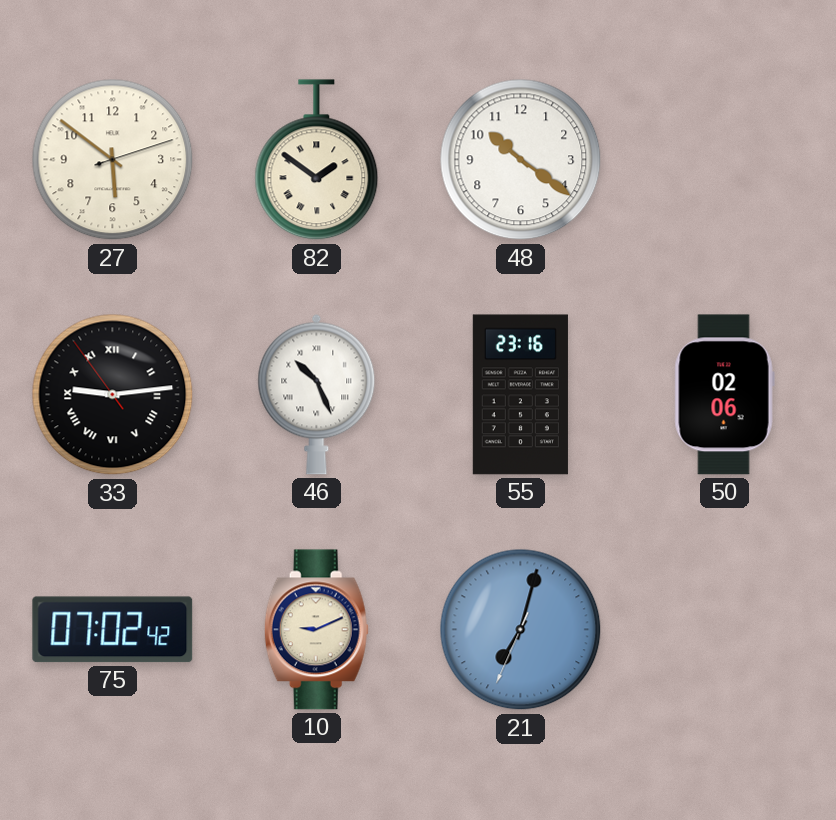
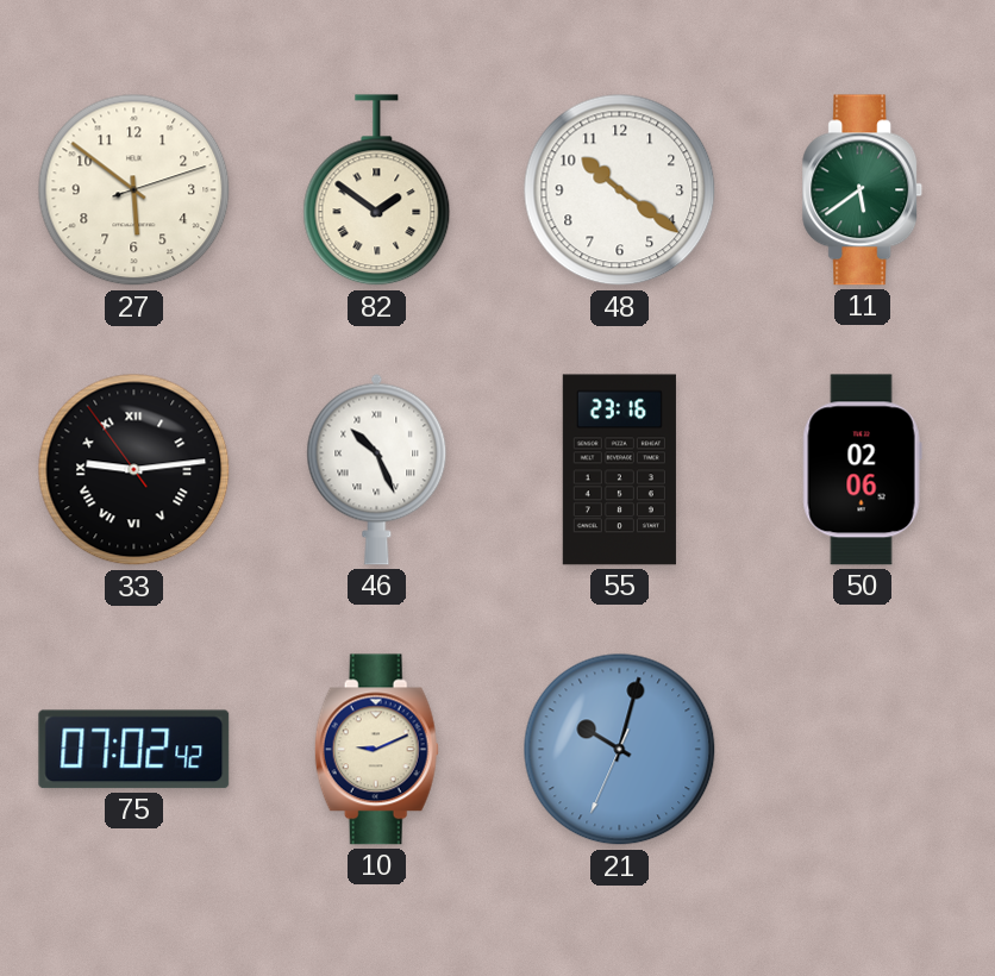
11: none -> 5:39 (863, 190)
21: 7:02 -> 10:02 (620, 750)
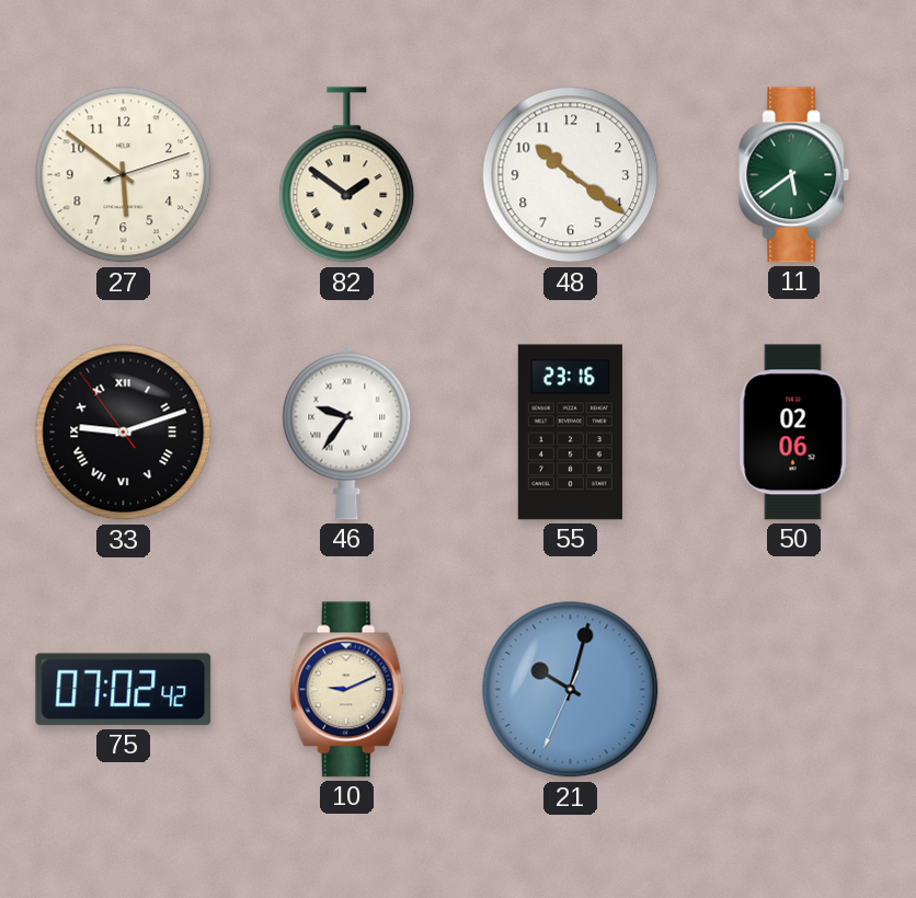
33: 9:13 -> 9:11 (124, 433)
46: 10:26 -> 9:36 (347, 431)
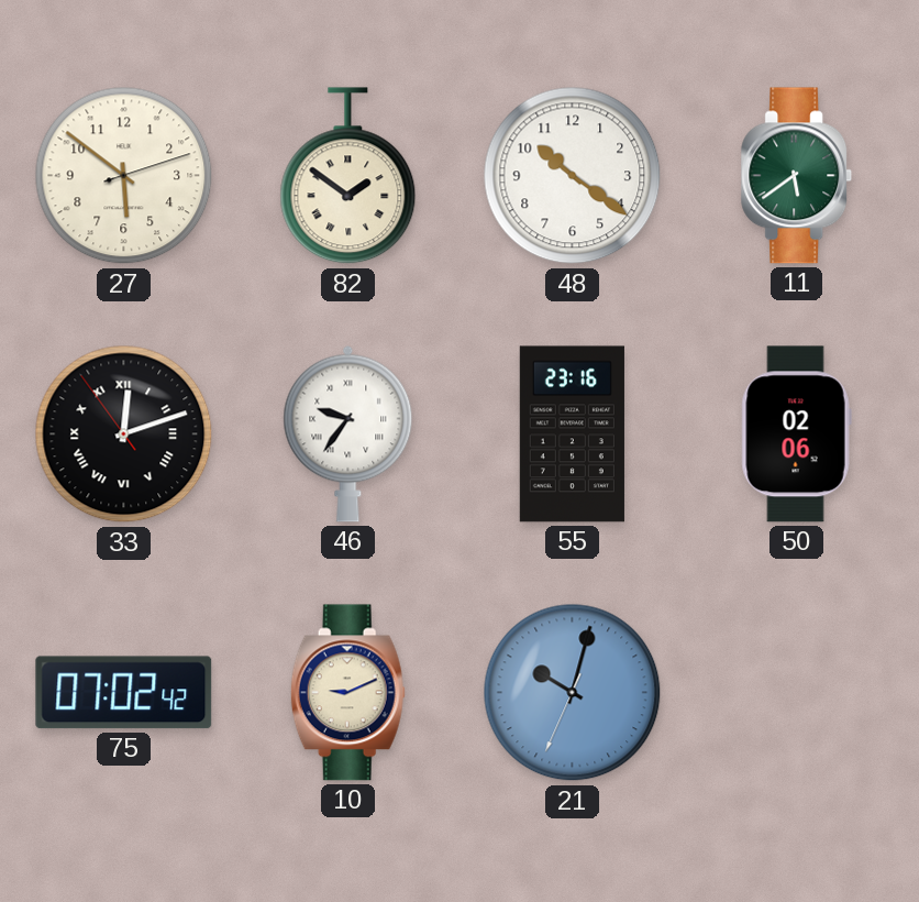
33: 9:11 -> 12:11 (124, 435)
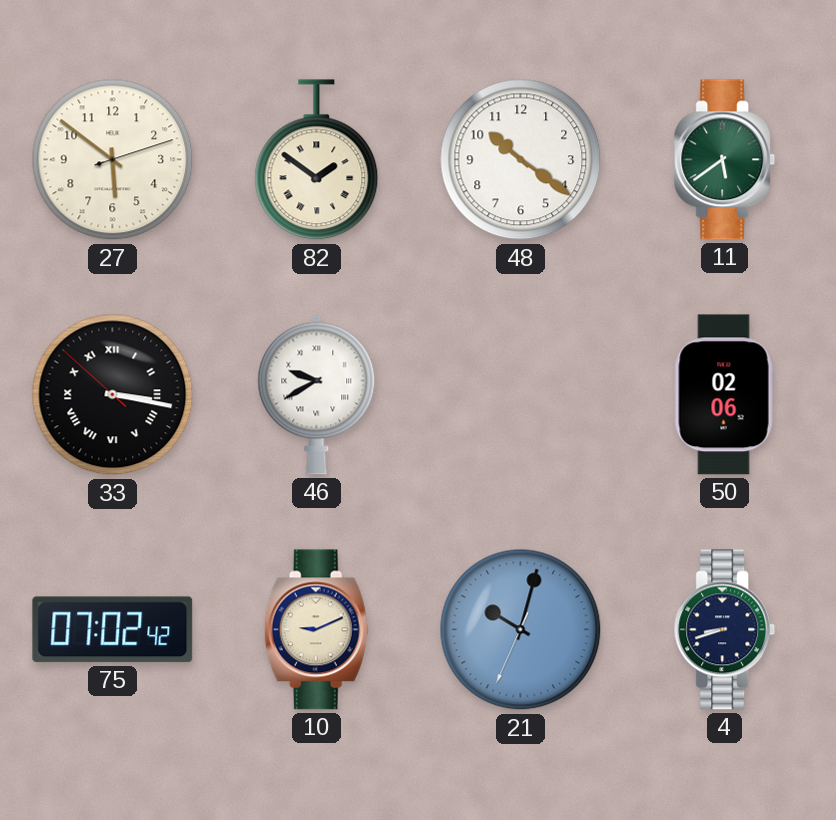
33: 12:11 -> 3:16 (113, 395)
46: 9:36 -> 9:40 (317, 394)
55: 23:16 -> none (572, 435)
4: none -> 8:42 (725, 630)
